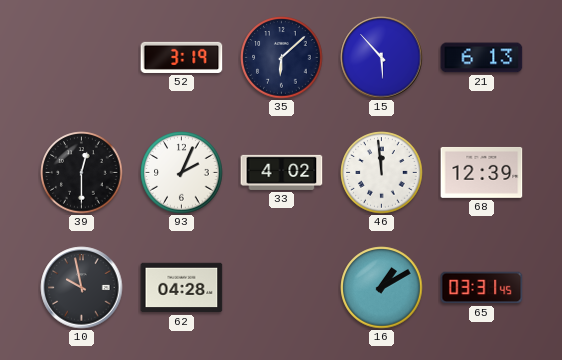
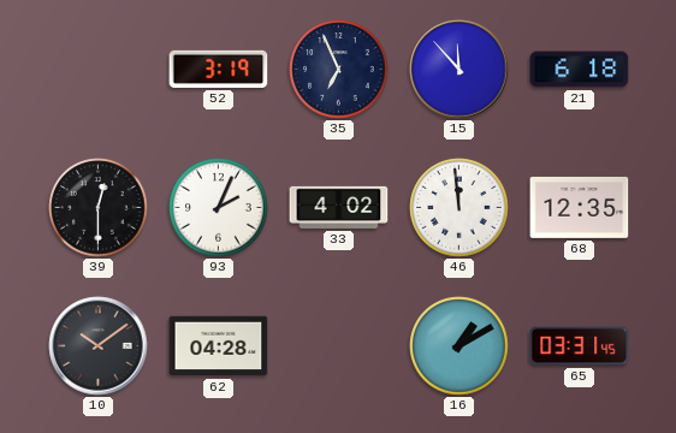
35: 6:08 -> 6:56 (339, 70)
15: 5:53 -> 11:53 (459, 70)
21: 6:13 -> 6:18 (580, 70)
68: 12:39 -> 12:35 (580, 207)
10: 9:58 -> 10:09 (99, 346)
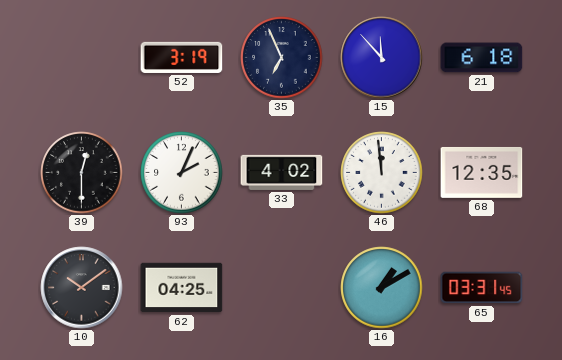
62: 04:28 -> 04:25 (182, 288)
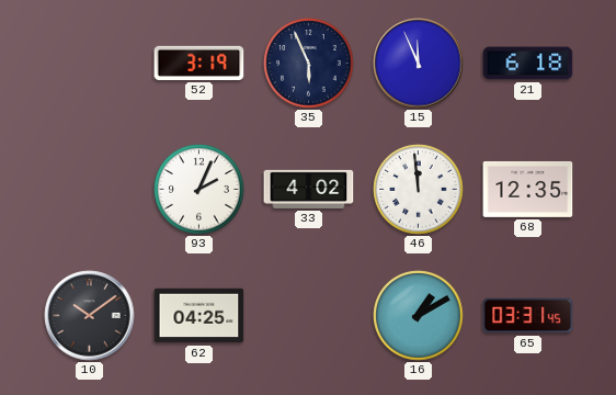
35: 6:56 -> 5:56 (309, 64)
15: 11:53 -> 11:56 (419, 64)
39: 12:30 -> none (82, 173)
